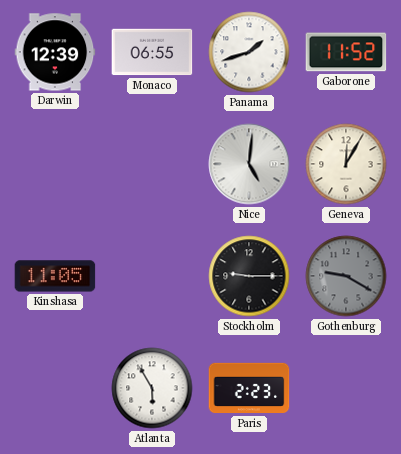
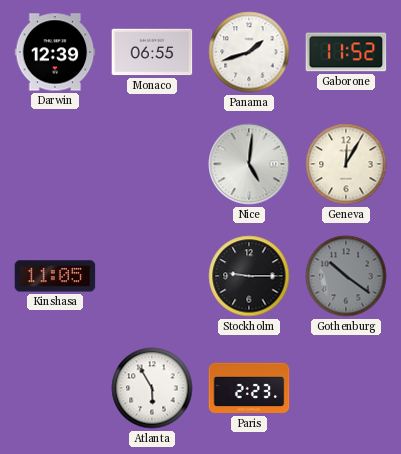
Gothenburg: 9:20 -> 10:21 (346, 276)
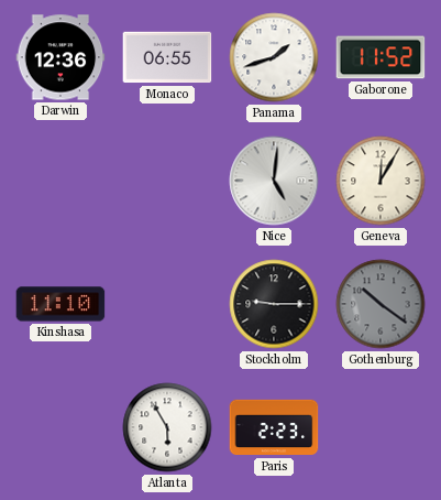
Darwin: 12:39 -> 12:36 (60, 57)
Kinshasa: 11:05 -> 11:10 (60, 304)
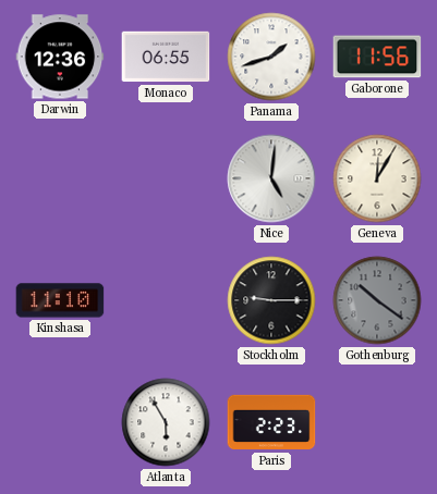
Gaborone: 11:52 -> 11:56 (377, 57)
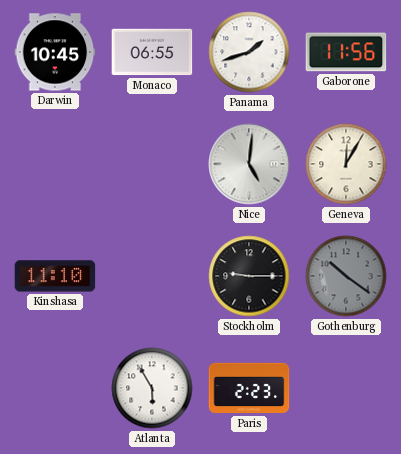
Darwin: 12:36 -> 10:45 (55, 52)
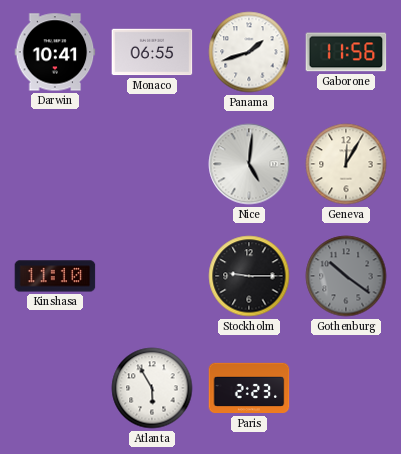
Darwin: 10:45 -> 10:41 (55, 52)
